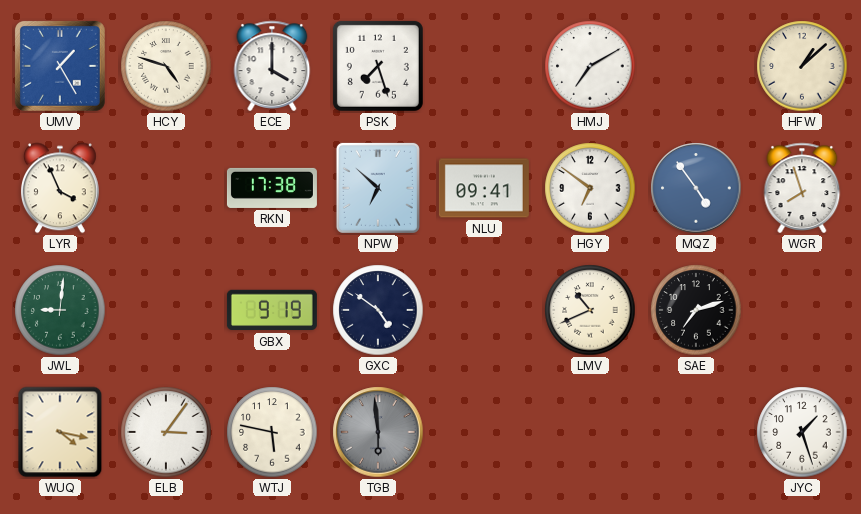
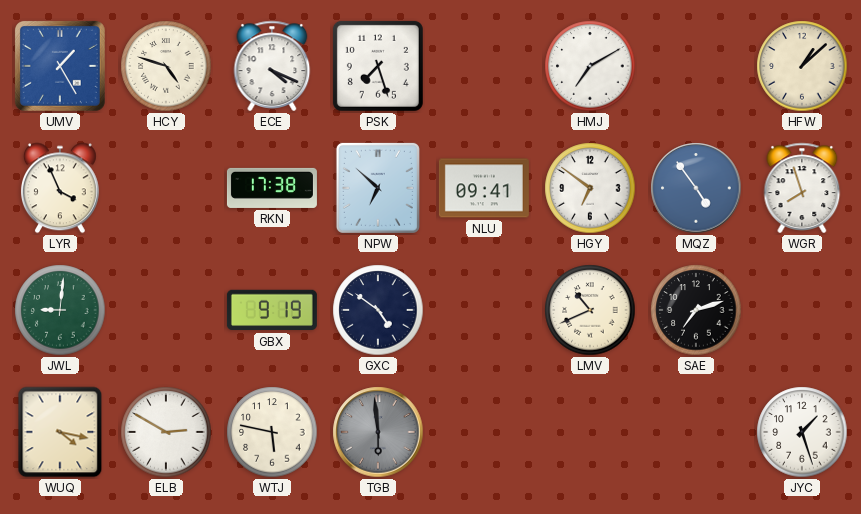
ECE: 4:00 -> 4:19 (272, 66)
ELB: 3:06 -> 2:50 (166, 432)
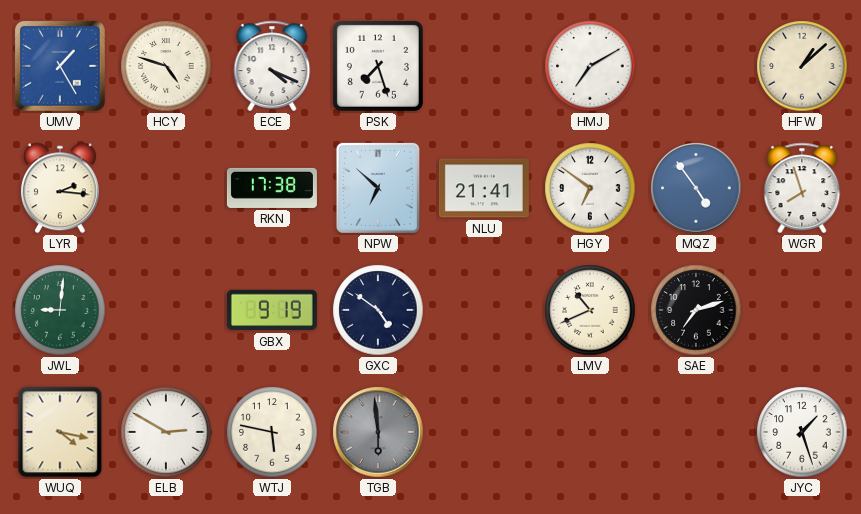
LYR: 3:56 -> 2:16 (60, 188)
NLU: 09:41 -> 21:41 (484, 188)
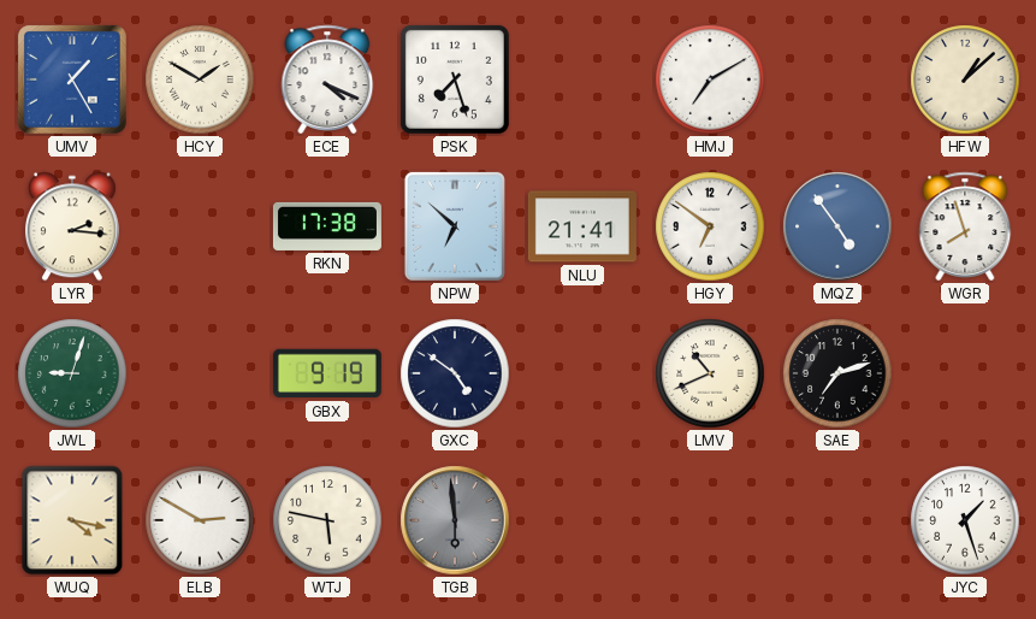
HCY: 4:48 -> 1:50 (200, 79)
JWL: 9:01 -> 9:03 (72, 373)
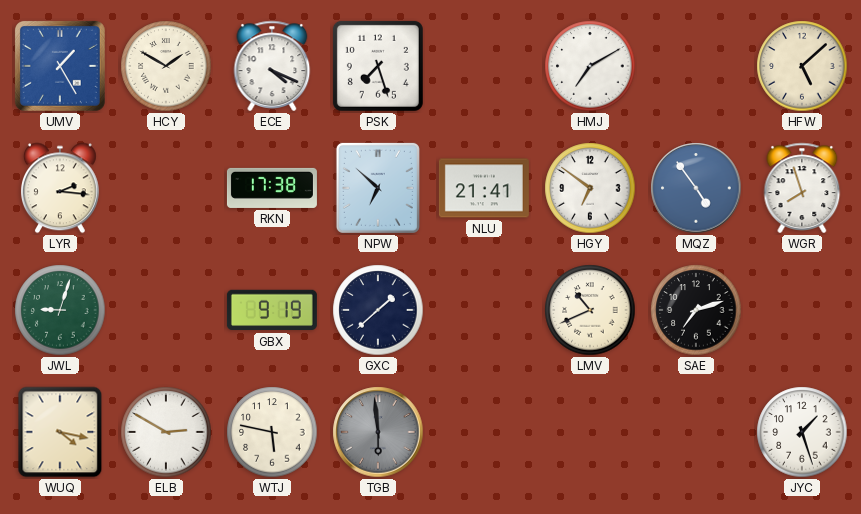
HFW: 1:08 -> 5:08 (802, 66)
GXC: 4:51 -> 1:38 (378, 310)
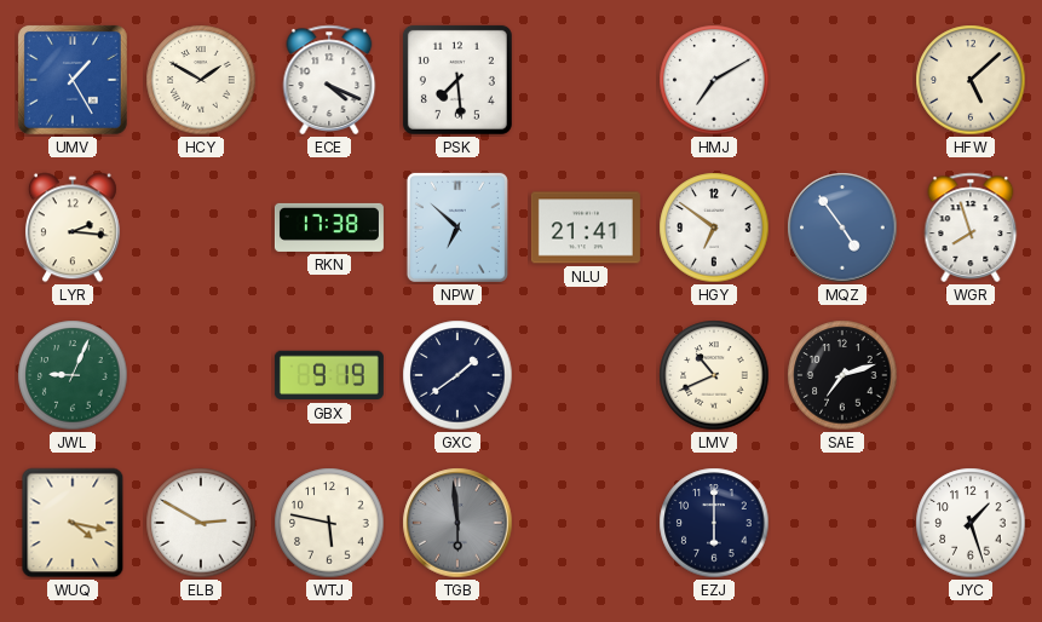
PSK: 7:27 -> 7:29 (457, 80)
JWL: 9:03 -> 9:04 (73, 375)
GXC: 1:38 -> 1:39 (457, 375)
EZJ: none -> 6:00 (714, 523)
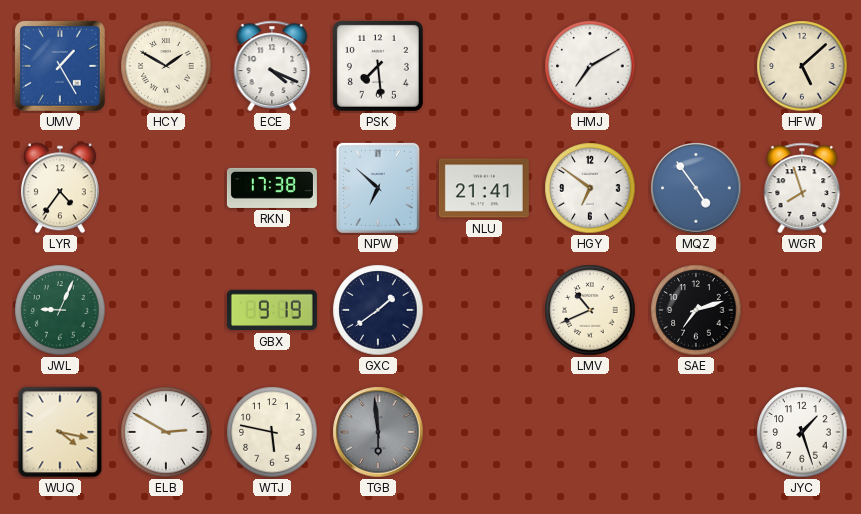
LYR: 2:16 -> 4:36 (60, 188)
EZJ: 6:00 -> none (714, 523)
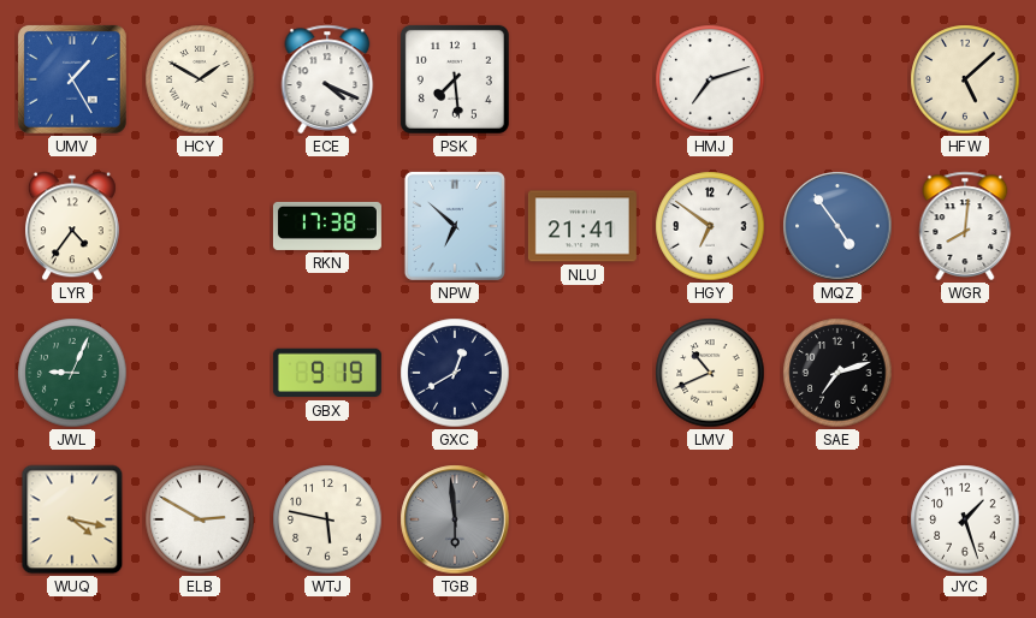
HMJ: 7:10 -> 7:12 (710, 79)
WGR: 7:57 -> 8:01 (965, 226)
GXC: 1:39 -> 12:40 (455, 373)
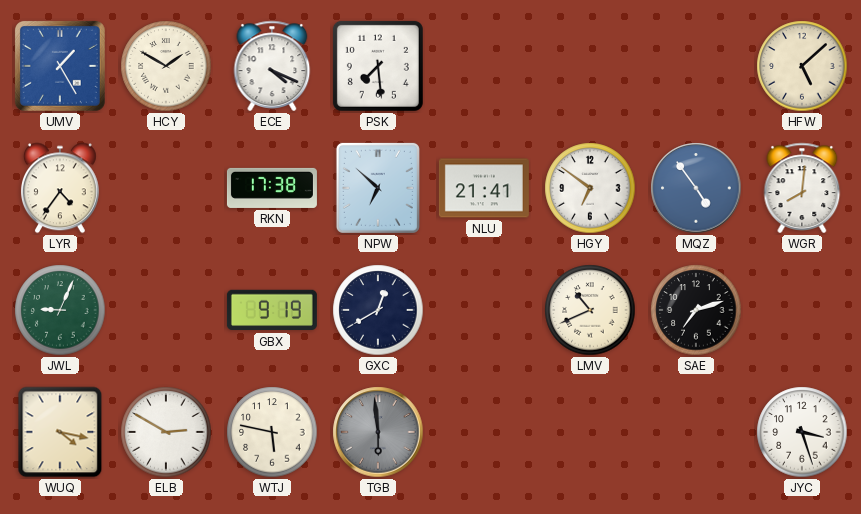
HMJ: 7:12 -> none (710, 79)
JYC: 1:27 -> 3:27 (802, 432)
